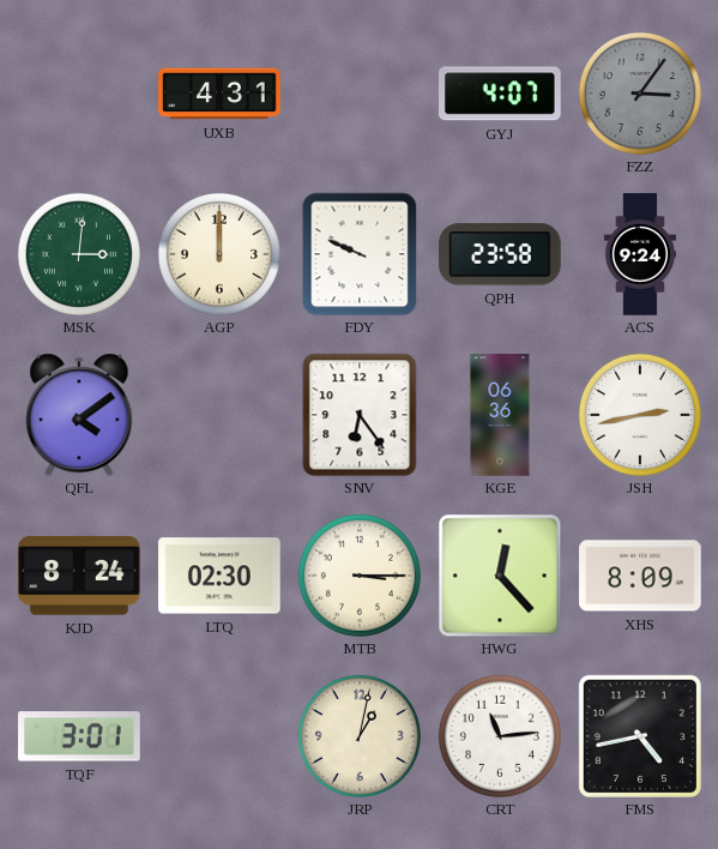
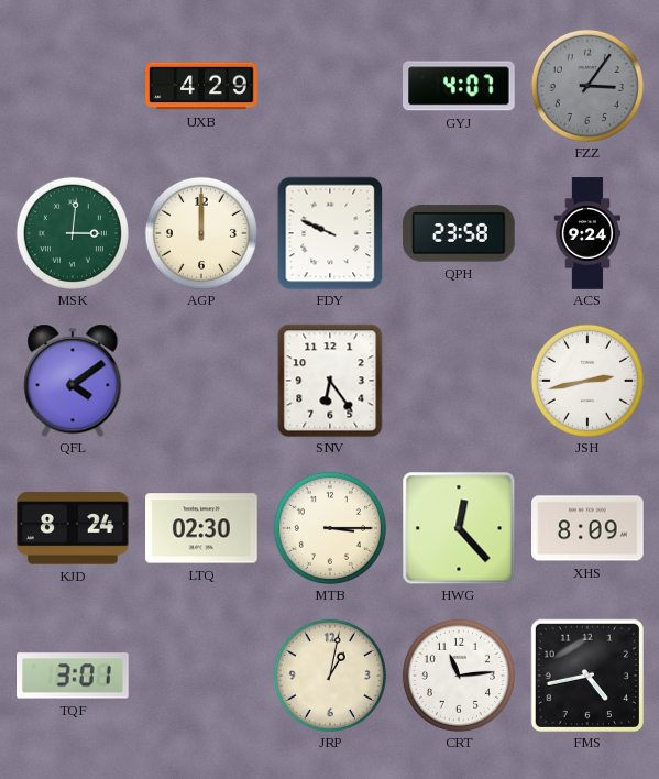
UXB: 4:31 -> 4:29 (201, 86)
KGE: 06:36 -> none (500, 415)
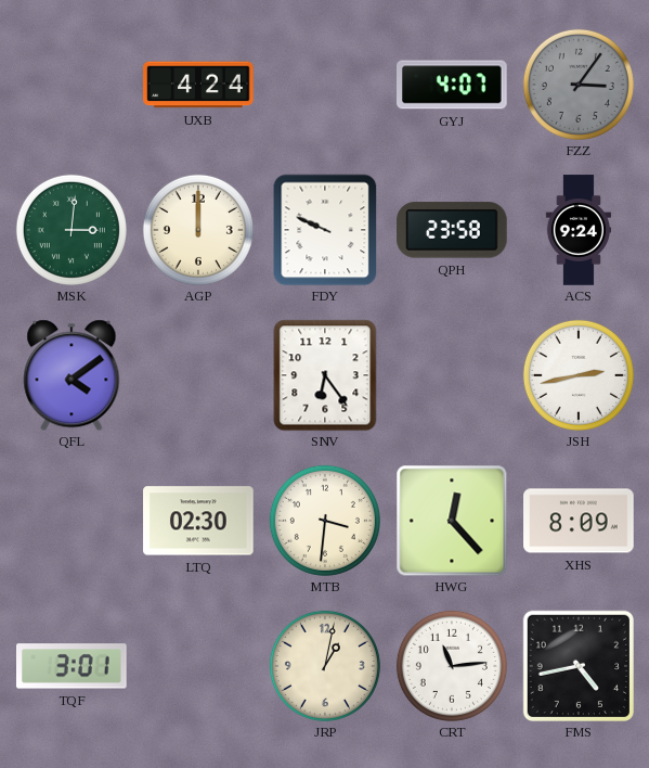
UXB: 4:29 -> 4:24 (198, 85)
KJD: 8:24 -> none (73, 528)
MTB: 3:15 -> 3:31 (325, 521)
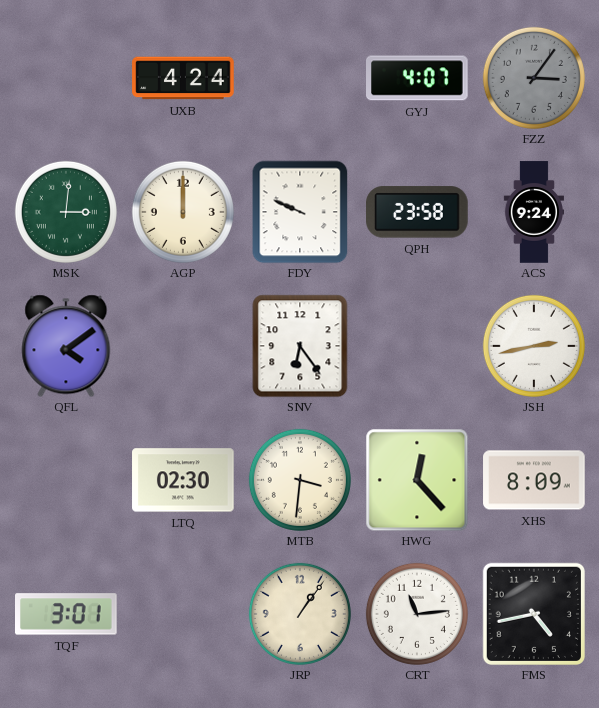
JRP: 1:02 -> 1:06 (300, 614)
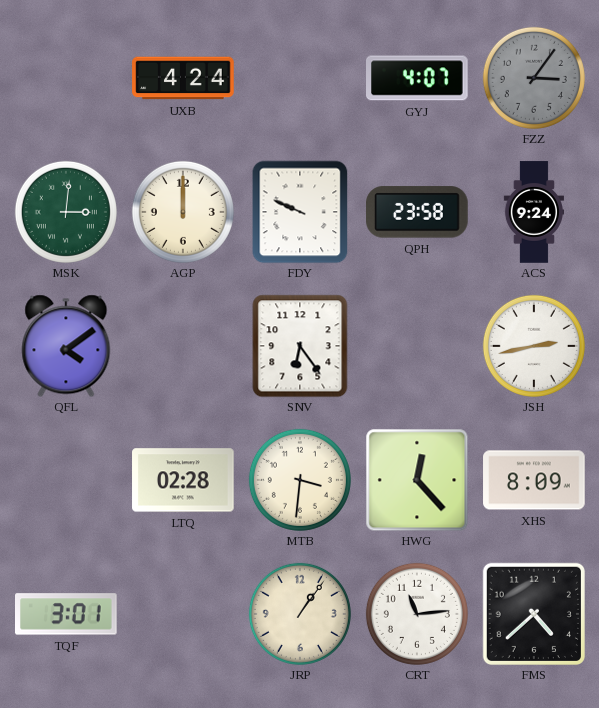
LTQ: 02:30 -> 02:28 (183, 480)
FMS: 4:43 -> 4:38 (533, 614)
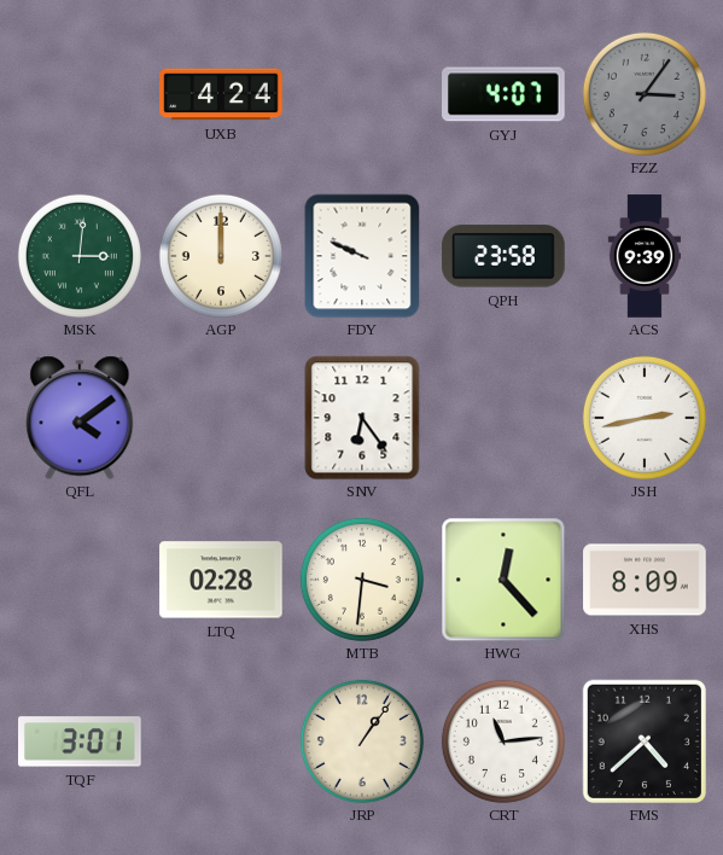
ACS: 9:24 -> 9:39 (643, 256)
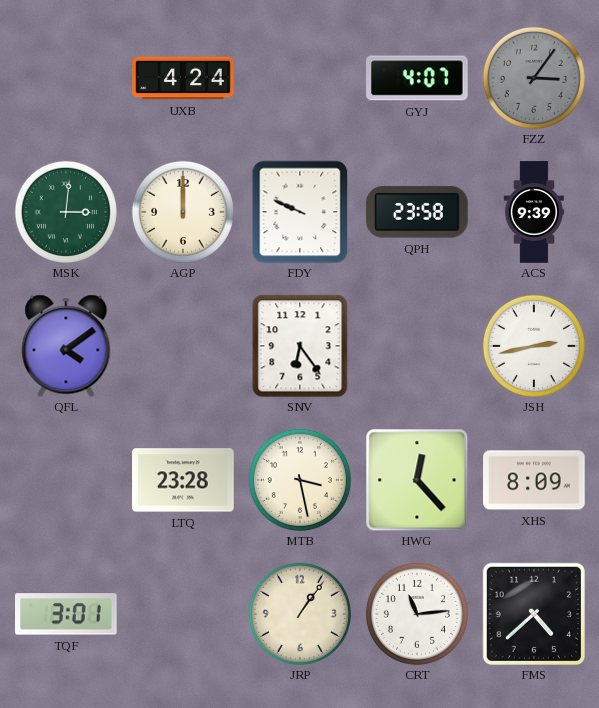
LTQ: 02:28 -> 23:28 (183, 480)
MTB: 3:31 -> 3:28 (300, 480)
